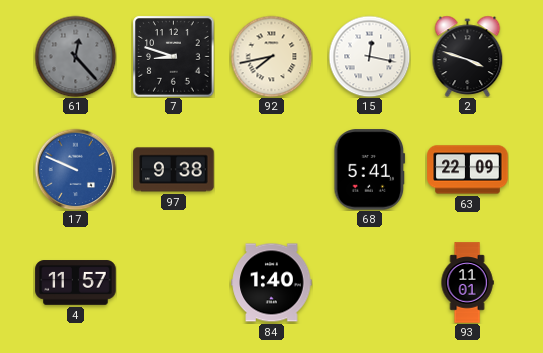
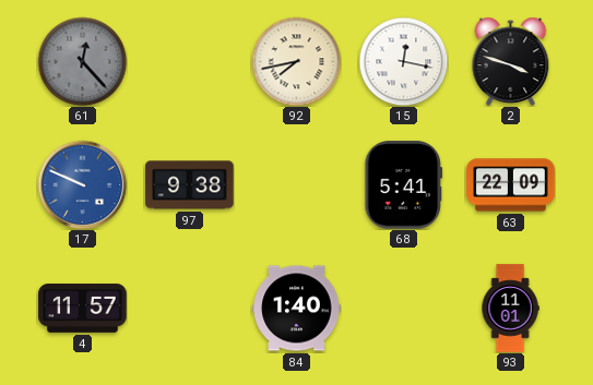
7: 8:48 -> none (174, 57)
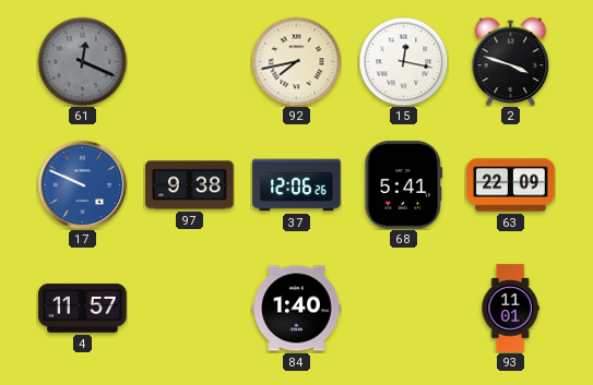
61: 12:23 -> 12:19 (82, 61)
37: none -> 12:06 (297, 185)
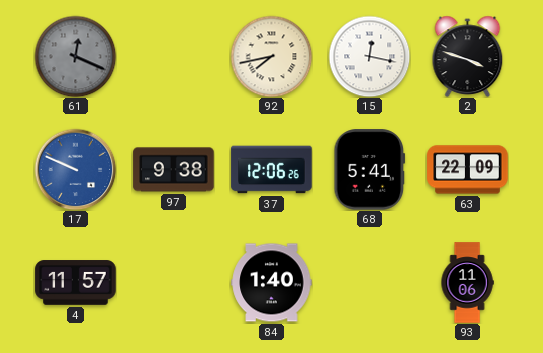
93: 11:01 -> 11:06 (467, 283)
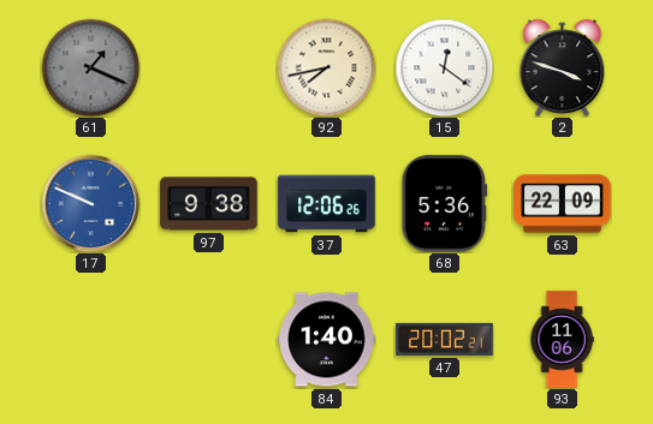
61: 12:19 -> 1:19 (90, 67)
15: 12:17 -> 12:21 (444, 67)
68: 5:41 -> 5:36 (445, 204)
4: 11:57 -> none (76, 283)
47: none -> 20:02 (445, 339)
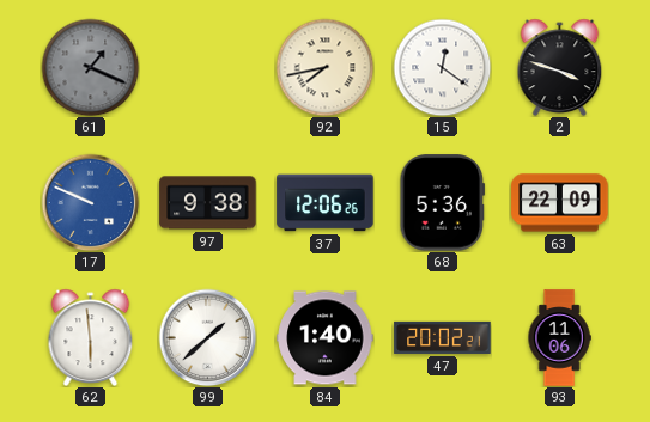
62: none -> 5:59 (91, 337)
99: none -> 1:38 (207, 337)
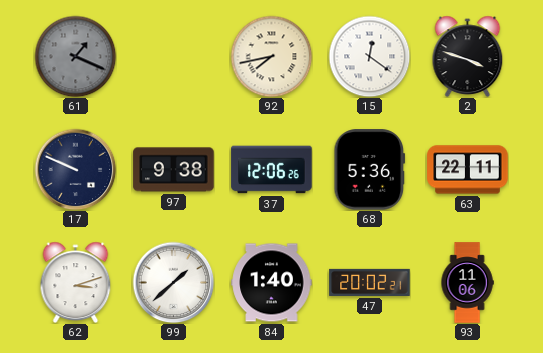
17 dial: blue -> navy (75, 169)
63: 22:09 -> 22:11 (468, 170)
62: 5:59 -> 3:12 (76, 282)
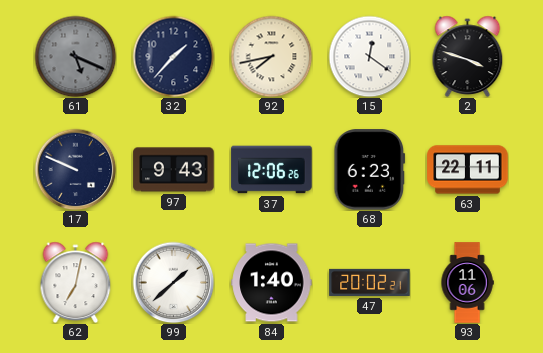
61: 1:19 -> 5:19 (75, 56)
32: none -> 1:37 (173, 56)
97: 9:38 -> 9:43 (174, 170)
68: 5:36 -> 6:23 (370, 170)
62: 3:12 -> 7:02 (76, 282)
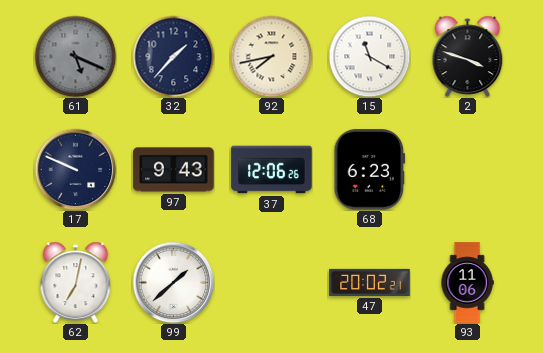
15: 12:21 -> 11:20 (369, 56)
63: 22:11 -> none (468, 170)
84: 1:40 -> none (272, 283)
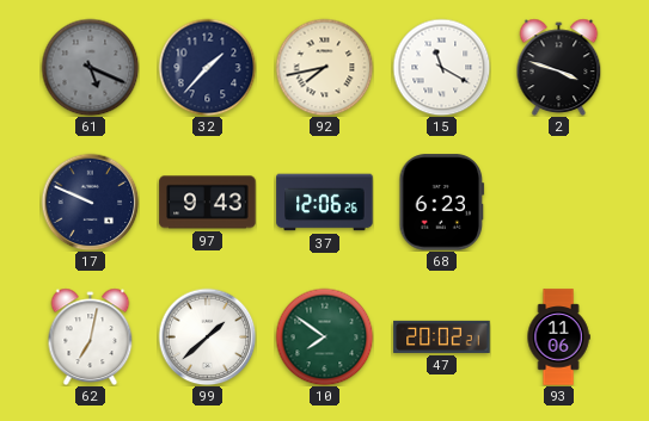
10: none -> 7:51 (324, 336)
